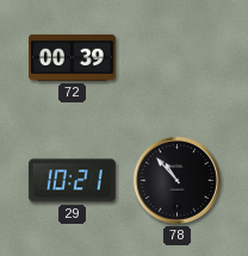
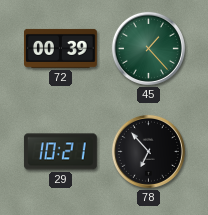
45: none -> 1:23 (148, 48)
78: 10:53 -> 6:53 (148, 151)
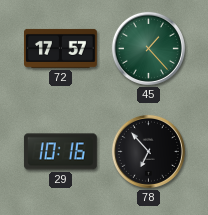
72: 00:39 -> 17:57 (61, 48)
29: 10:21 -> 10:16 (60, 152)
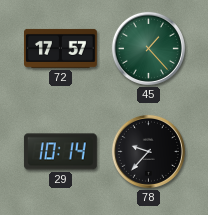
29: 10:16 -> 10:14 (60, 152)
78: 6:53 -> 9:37 (148, 151)
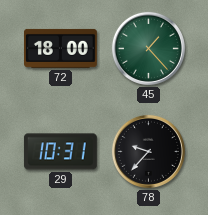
72: 17:57 -> 18:00 (61, 48)
29: 10:14 -> 10:31 (60, 152)
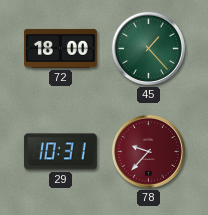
78 dial: black -> burgundy (148, 151)
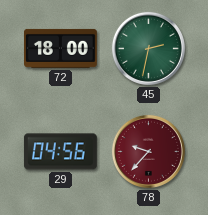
45: 1:23 -> 2:32 (148, 48)
29: 10:31 -> 04:56 (60, 152)
